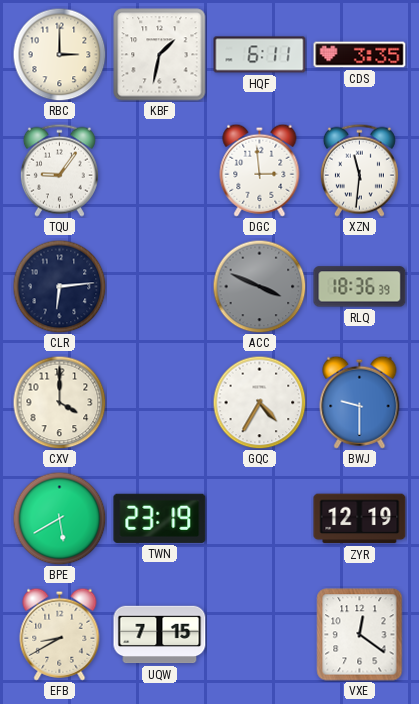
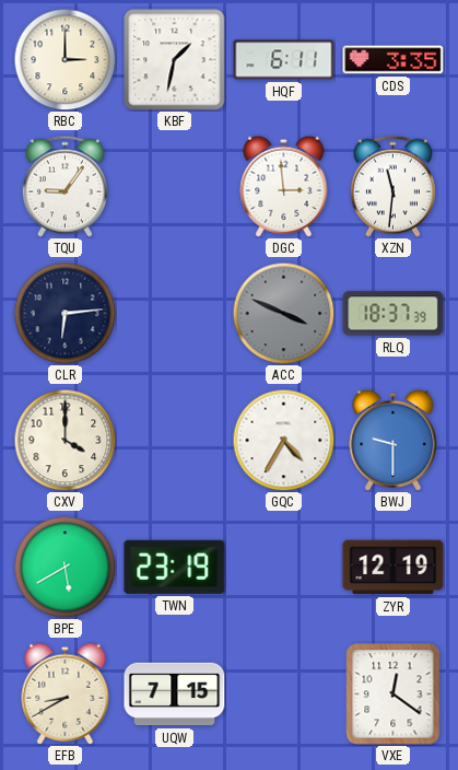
RLQ: 18:36 -> 18:37 (394, 314)
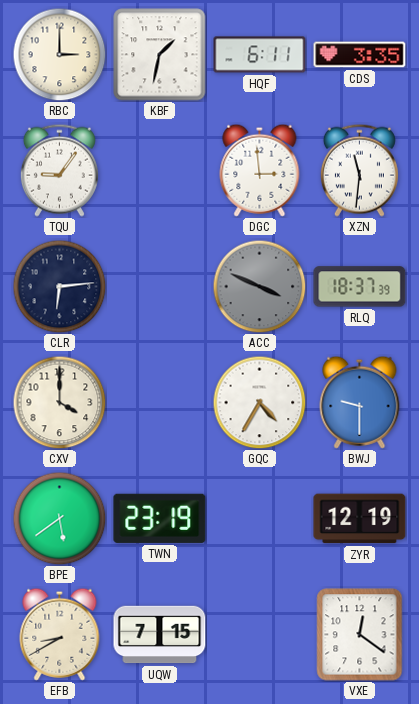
BPE: 5:40 -> 5:39 (59, 518)
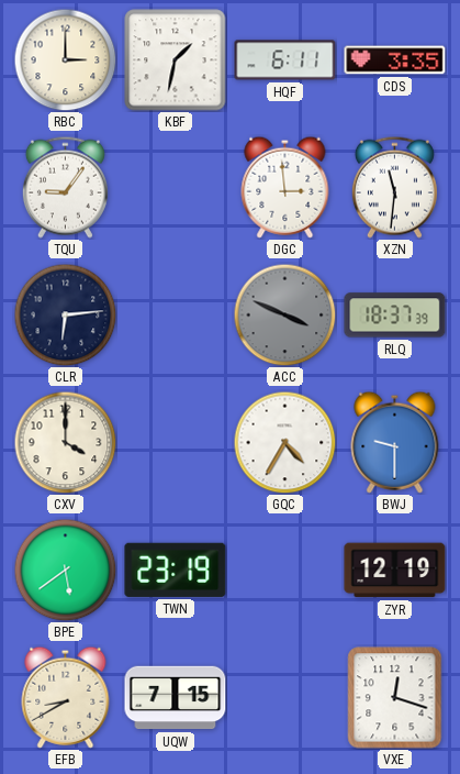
VXE: 12:21 -> 12:18 (395, 698)
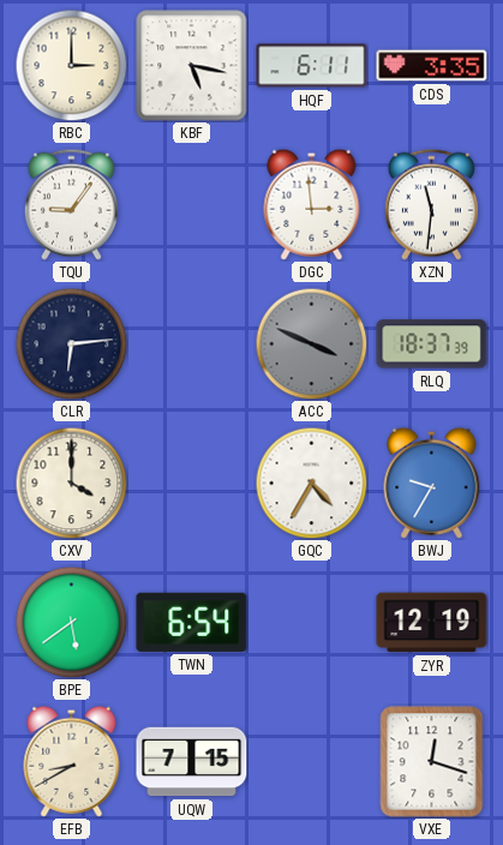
KBF: 1:32 -> 5:17 (192, 66)
BWJ: 9:30 -> 9:35 (432, 483)
TWN: 23:19 -> 6:54 (192, 622)
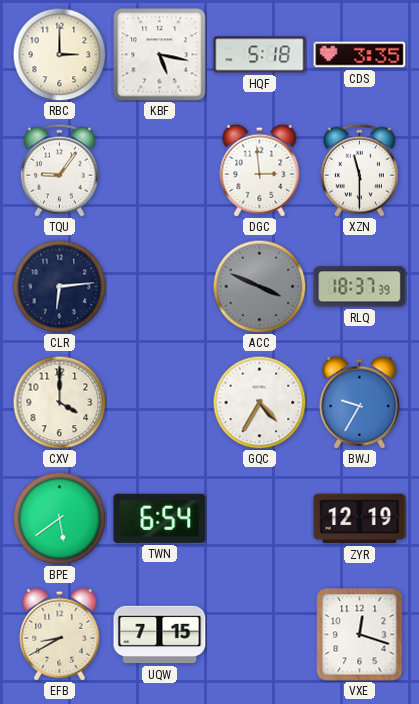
HQF: 6:11 -> 5:18 (260, 55)
XZN: 11:31 -> 11:30 (359, 170)
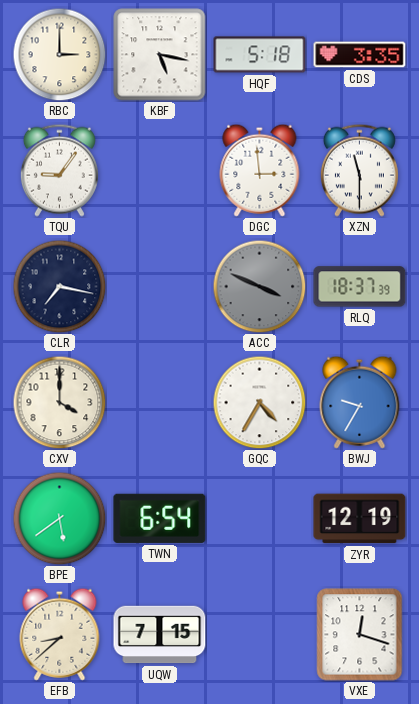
CLR: 6:14 -> 7:17 (59, 286)
EFB: 8:40 -> 8:38 (60, 634)
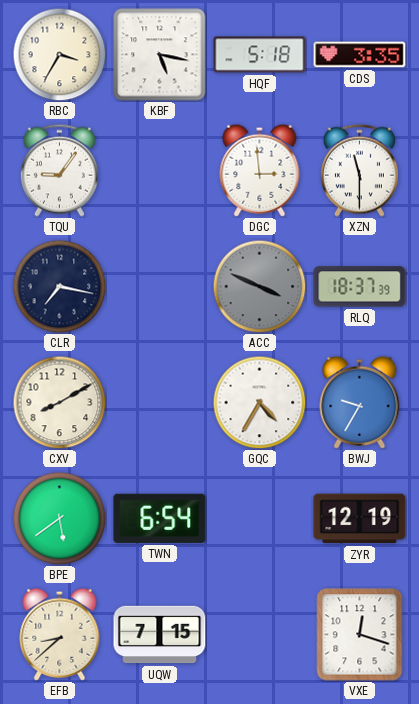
RBC: 3:00 -> 3:35 (59, 54)
CXV: 4:00 -> 8:10 (59, 402)
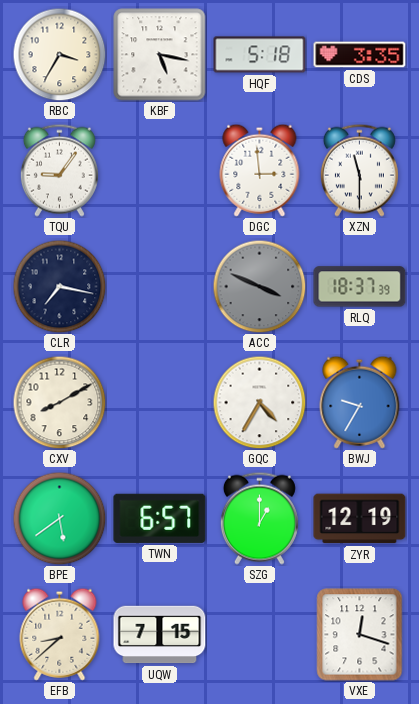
TWN: 6:54 -> 6:57 (160, 518)
SZG: none -> 1:00 (259, 518)
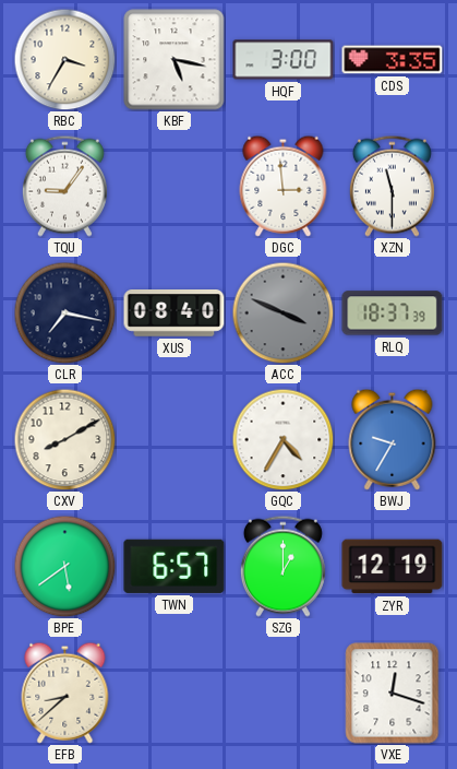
HQF: 5:18 -> 3:00 (284, 60)
XUS: none -> 08:40 (175, 313)
UQW: 7:15 -> none (160, 635)
